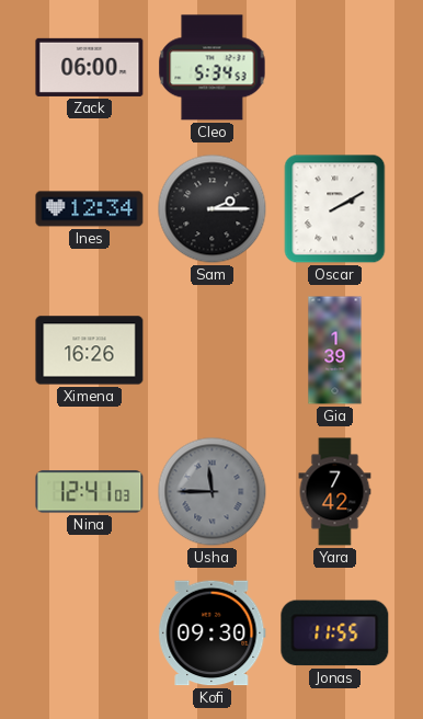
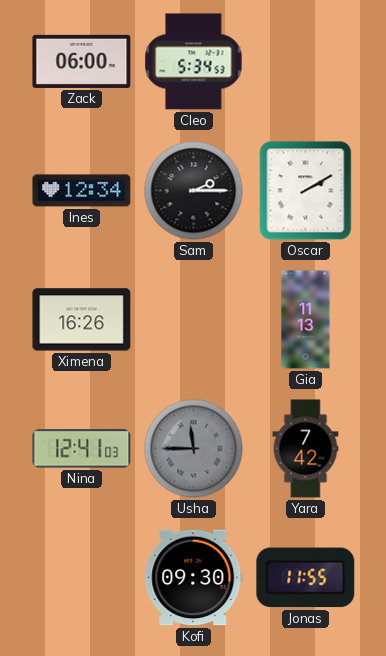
Gia: 1:39 -> 11:13 (306, 320)
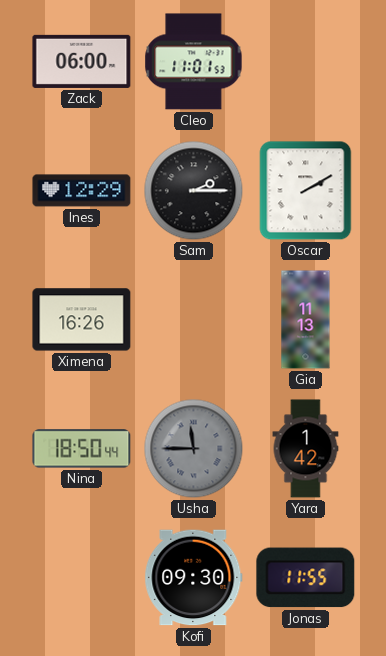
Cleo: 5:34 -> 11:01 (194, 62)
Ines: 12:34 -> 12:29 (82, 191)
Nina: 12:41 -> 18:50 (82, 449)
Yara: 7:42 -> 1:42 (306, 449)
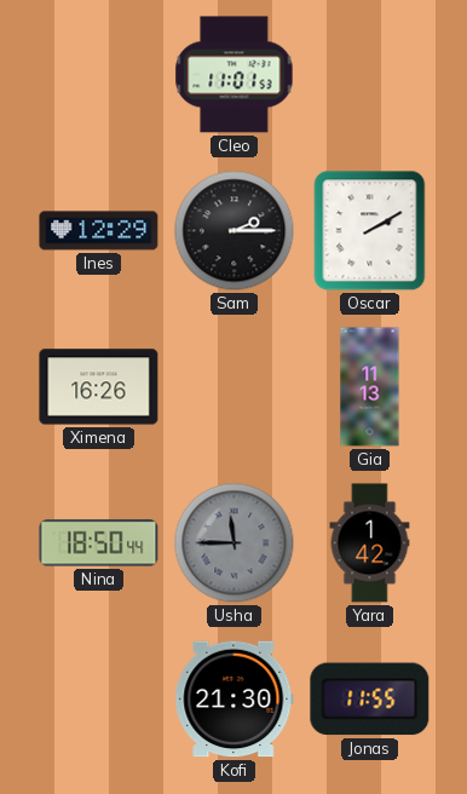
Zack: 06:00 -> none (82, 61)
Kofi: 09:30 -> 21:30 (235, 700)
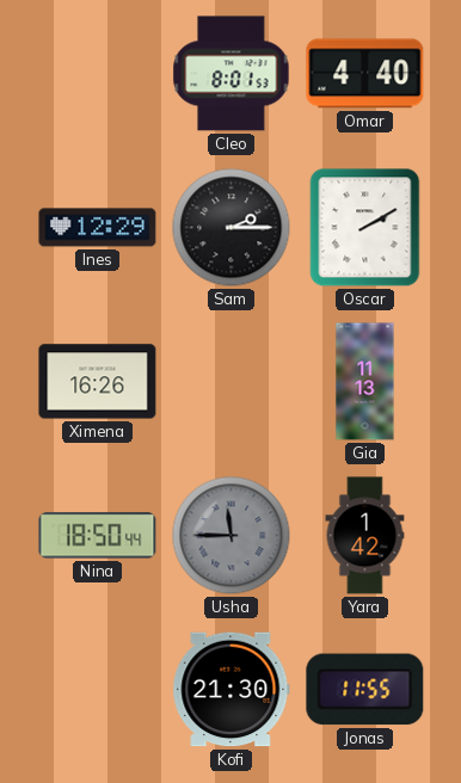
Cleo: 11:01 -> 8:01 (232, 74)
Omar: none -> 4:40 (365, 74)
